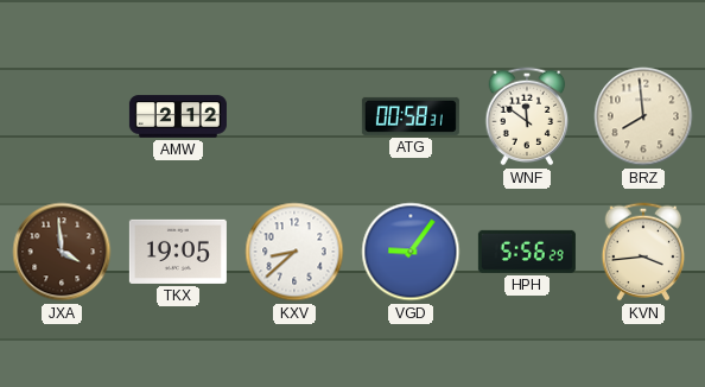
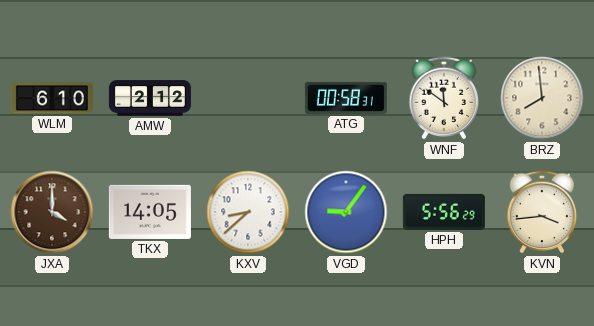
WLM: none -> 6:10 (52, 98)
JXA: 3:59 -> 4:00 (52, 212)
TKX: 19:05 -> 14:05 (150, 212)
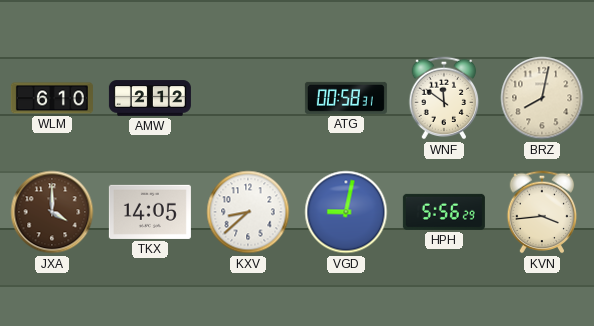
BRZ: 7:59 -> 8:02 (542, 98)
VGD: 9:06 -> 9:02 (346, 212)
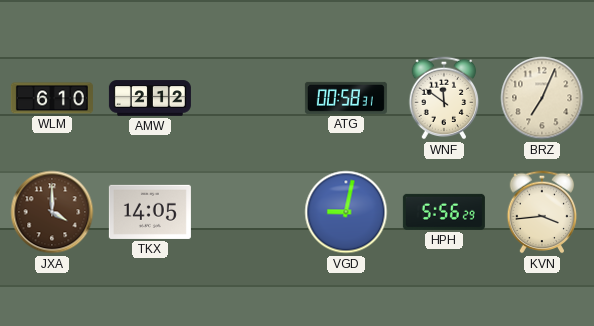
BRZ: 8:02 -> 7:04 (542, 98)
KXV: 8:38 -> none (248, 212)
